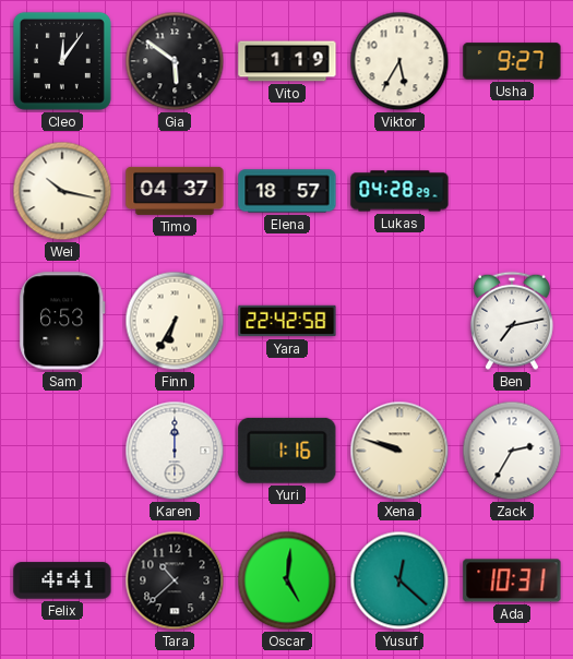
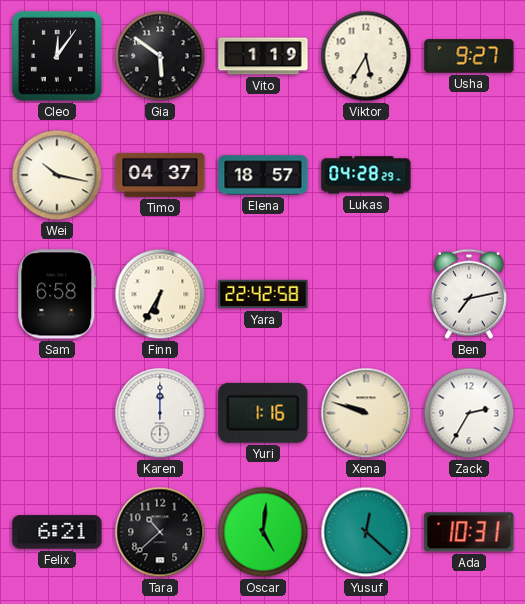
Sam: 6:53 -> 6:58 (57, 294)
Felix: 4:41 -> 6:21 (57, 532)
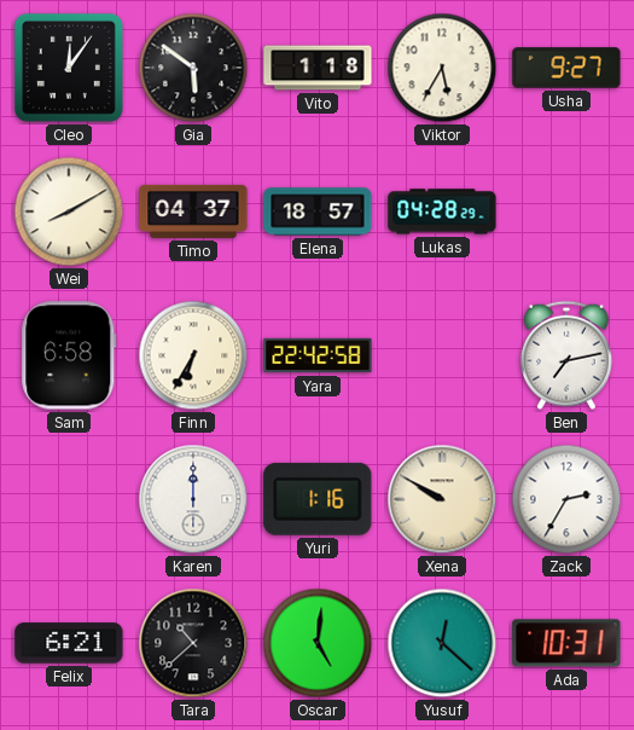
Vito: 1:19 -> 1:18 (318, 68)
Wei: 10:17 -> 8:10 (69, 212)
Xena: 9:48 -> 9:50 (442, 499)
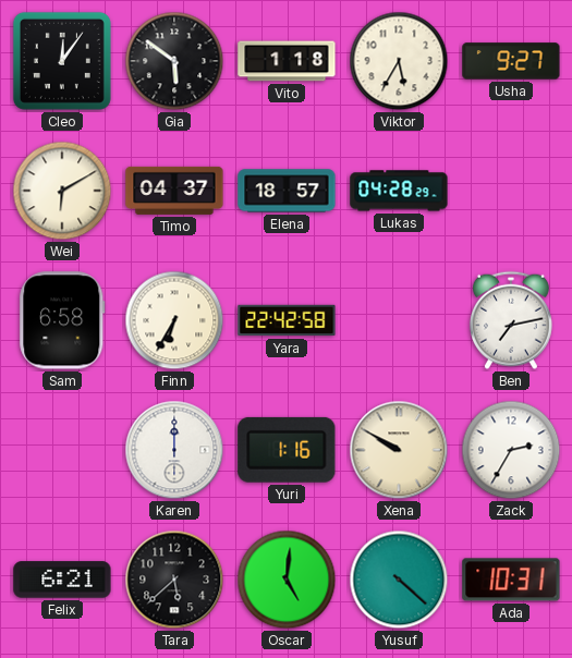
Wei: 8:10 -> 6:10 (62, 191)
Tara: 10:38 -> 5:38 (174, 580)
Yusuf: 12:22 -> 4:22 (399, 580)
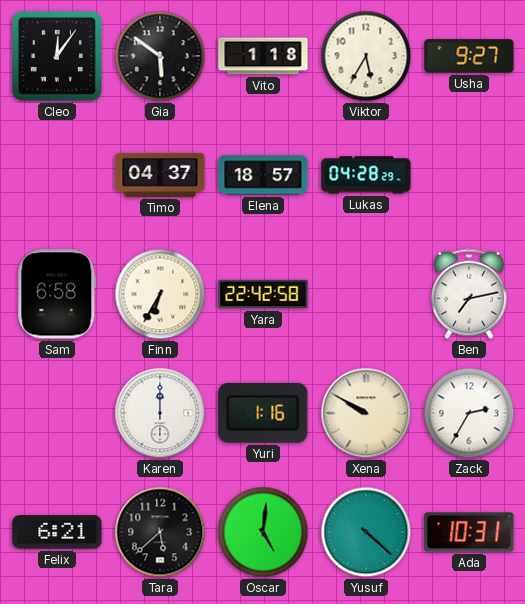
Wei: 6:10 -> none (62, 191)
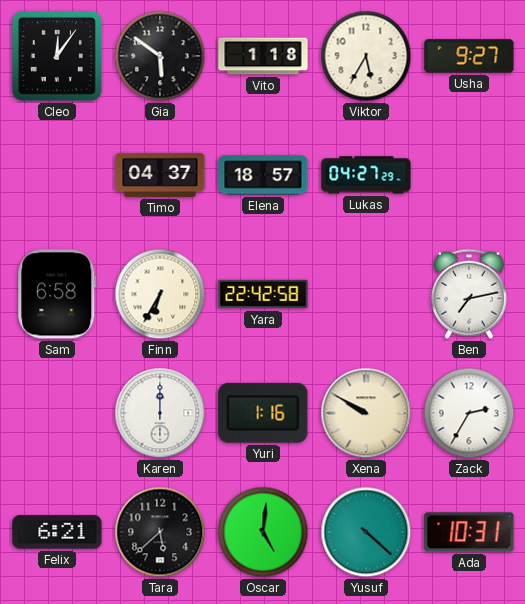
Lukas: 04:28 -> 04:27 (366, 175)
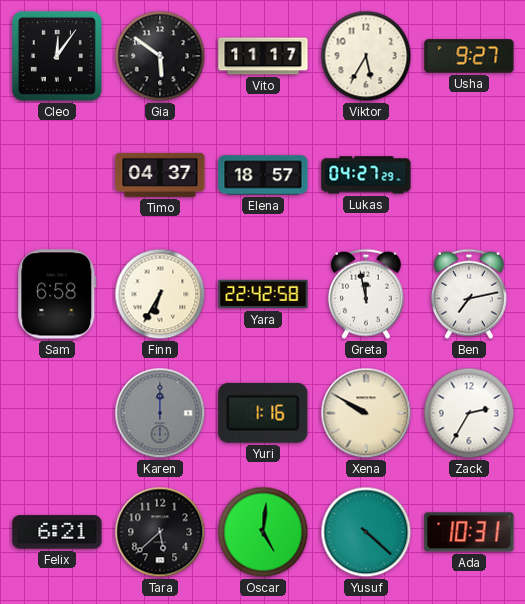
Vito: 1:18 -> 11:17 (263, 56)
Greta: none -> 11:58 (366, 294)
Karen dial: white -> grey (160, 413)
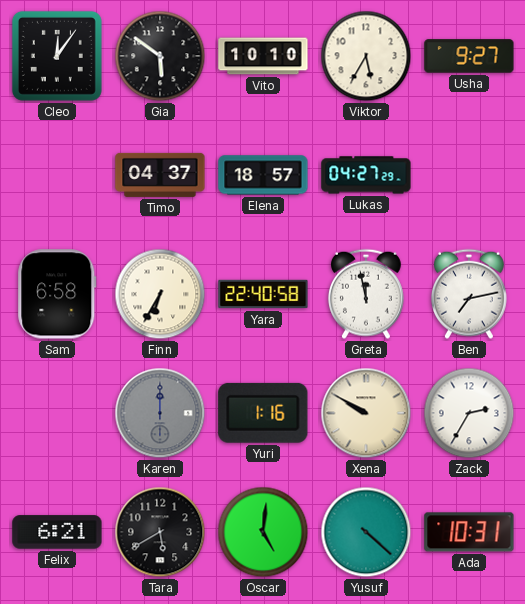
Vito: 11:17 -> 10:10 (263, 56)
Yara: 22:42 -> 22:40 (263, 294)
Tara: 5:38 -> 5:40 (160, 532)
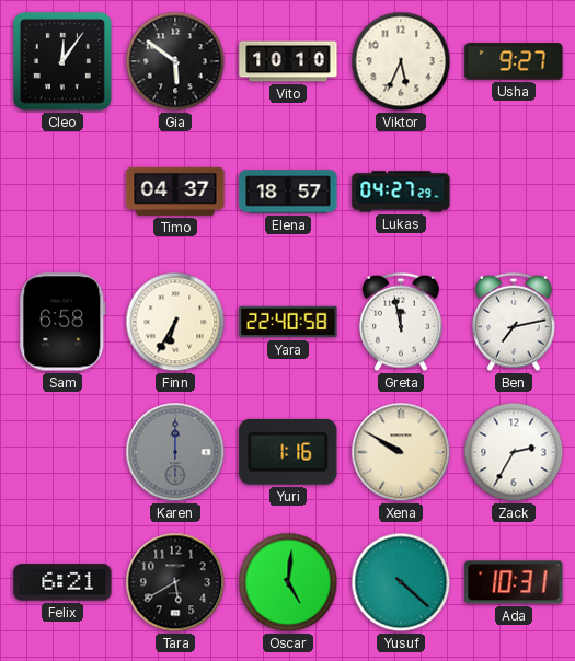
Viktor: 5:35 -> 5:34 (401, 61)
